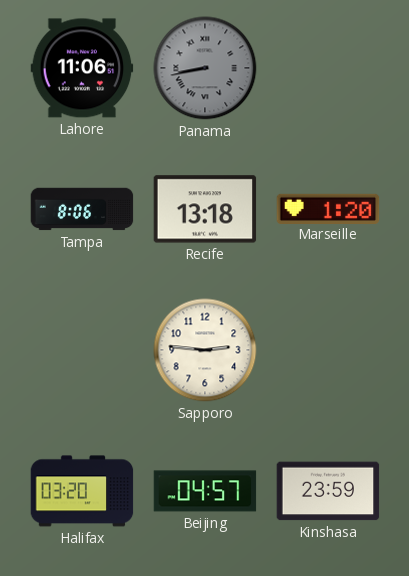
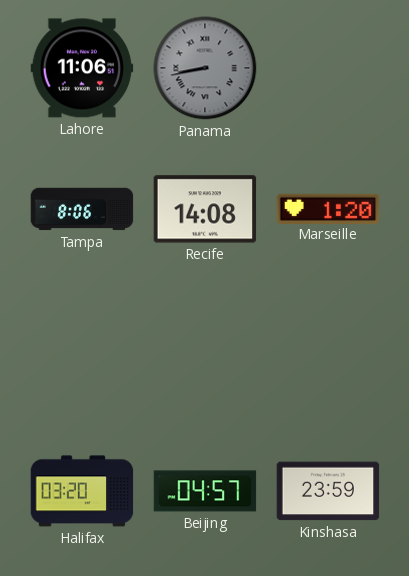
Recife: 13:18 -> 14:08 (205, 209)
Sapporo: 2:46 -> none (205, 350)
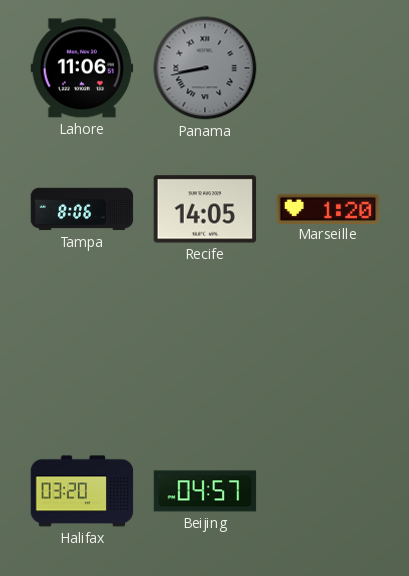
Recife: 14:08 -> 14:05 (205, 209)
Kinshasa: 23:59 -> none (328, 491)
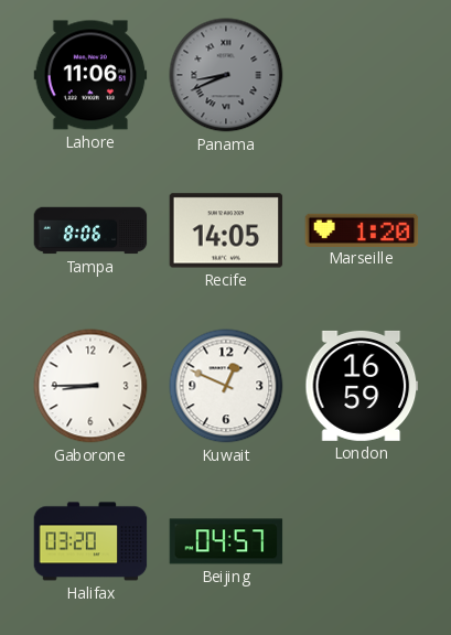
Panama: 8:43 -> 8:41 (226, 75)
Gaborone: none -> 8:45 (90, 386)
Kuwait: none -> 12:49 (226, 386)
London: none -> 16:59 (362, 386)
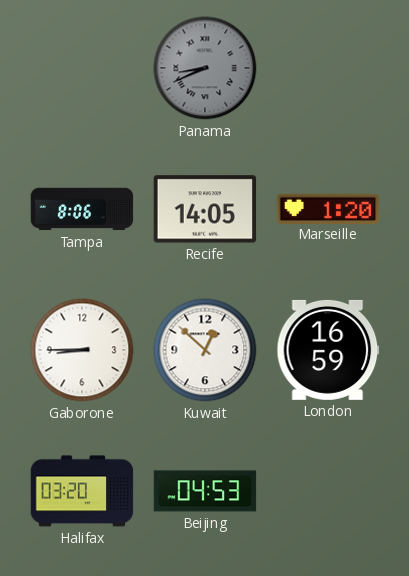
Lahore: 11:06 -> none (90, 75)
Kuwait: 12:49 -> 12:52 (205, 350)
Beijing: 04:57 -> 04:53 (205, 491)
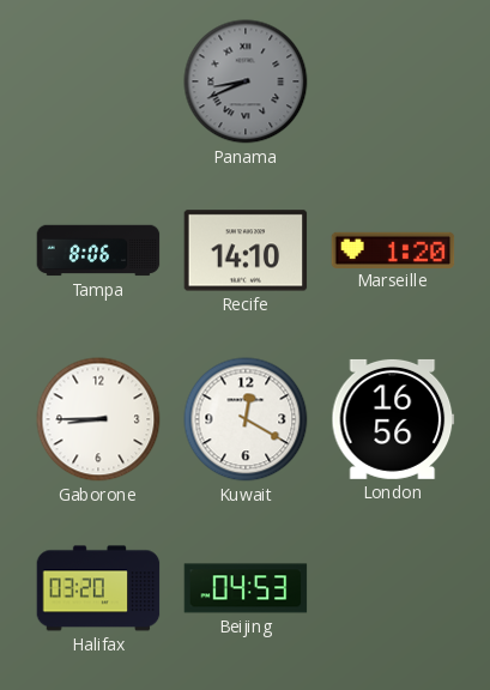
Recife: 14:05 -> 14:10 (246, 250)
Kuwait: 12:52 -> 12:20 (246, 419)
London: 16:59 -> 16:56 (393, 419)
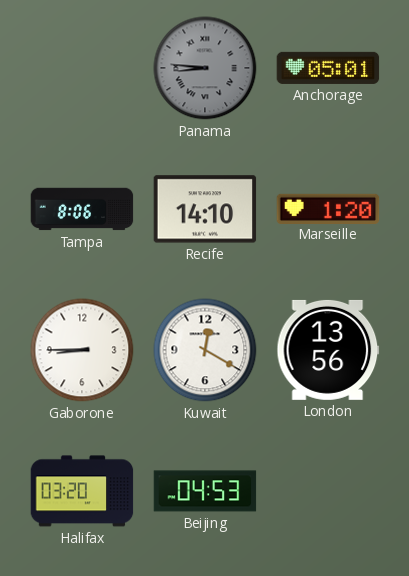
Panama: 8:41 -> 8:46 (205, 68)
Anchorage: none -> 05:01 (328, 68)
London: 16:56 -> 13:56 (328, 350)
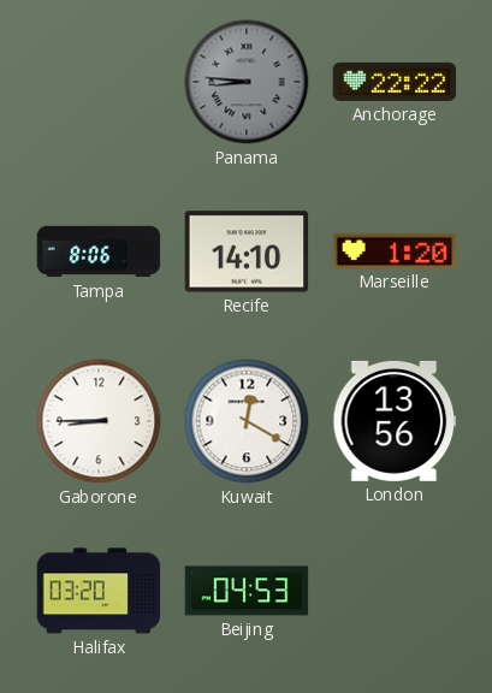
Anchorage: 05:01 -> 22:22 (395, 82)
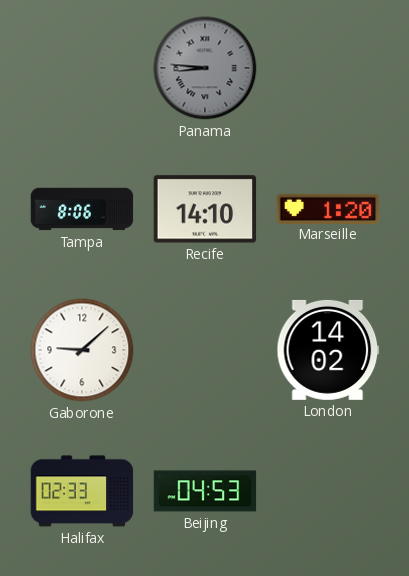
Anchorage: 22:22 -> none (395, 82)
Gaborone: 8:45 -> 9:08 (82, 350)
Kuwait: 12:20 -> none (247, 421)
London: 13:56 -> 14:02 (328, 350)
Halifax: 03:20 -> 02:33 (82, 491)
